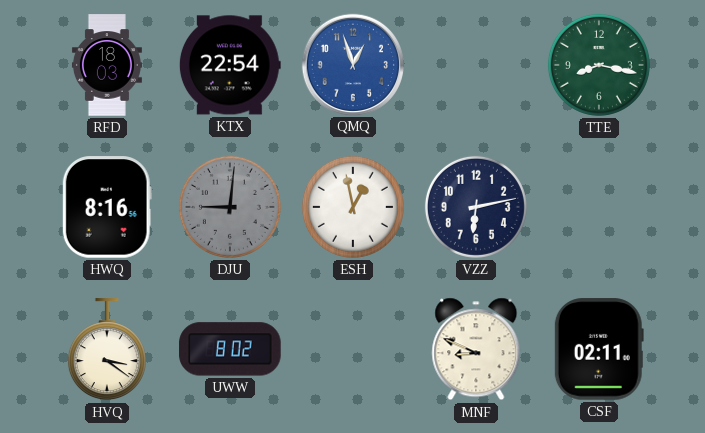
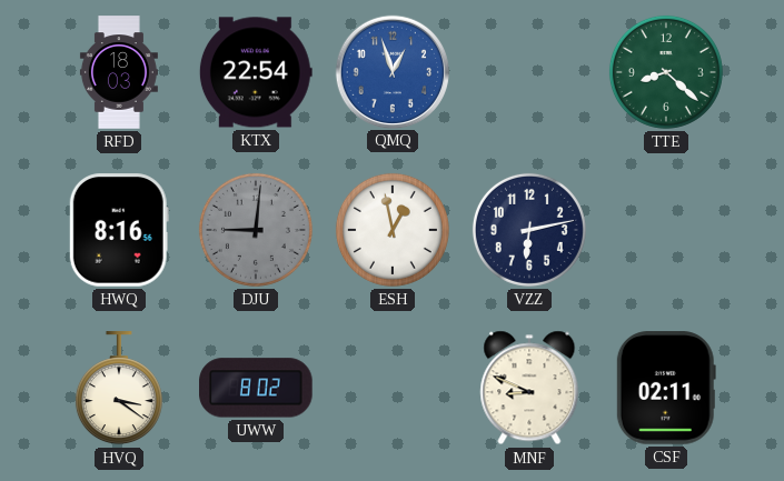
TTE: 8:17 -> 8:22 (666, 72)
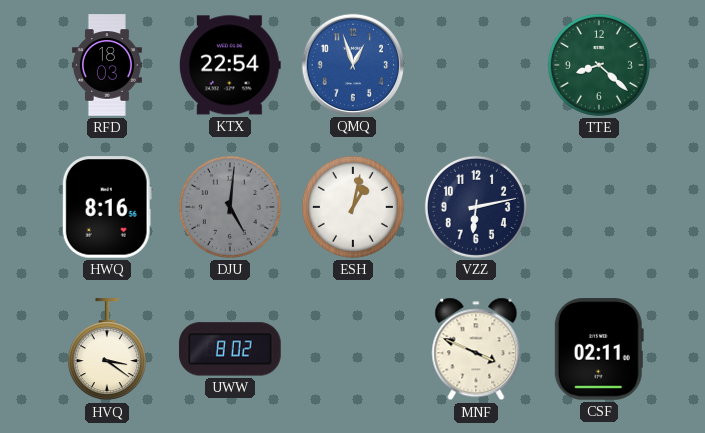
DJU: 9:01 -> 5:01 (230, 207)
ESH: 12:58 -> 1:02 (353, 207)
MNF: 8:49 -> 3:49 (476, 349)
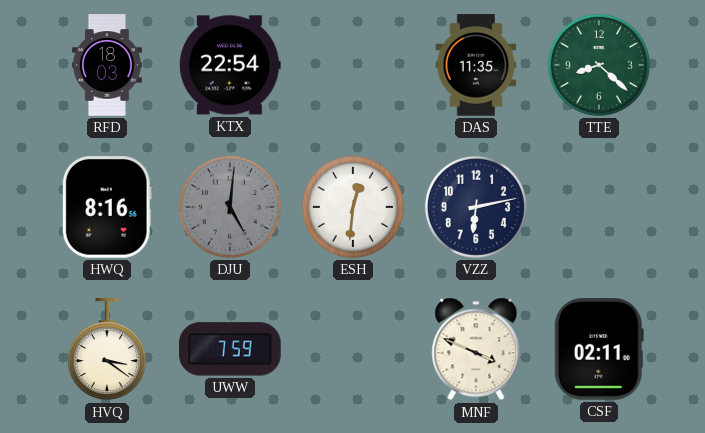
QMQ: 12:57 -> none (352, 64)
DAS: none -> 11:35 (476, 65)
ESH: 1:02 -> 12:31 (353, 207)
UWW: 8:02 -> 7:59 (230, 349)
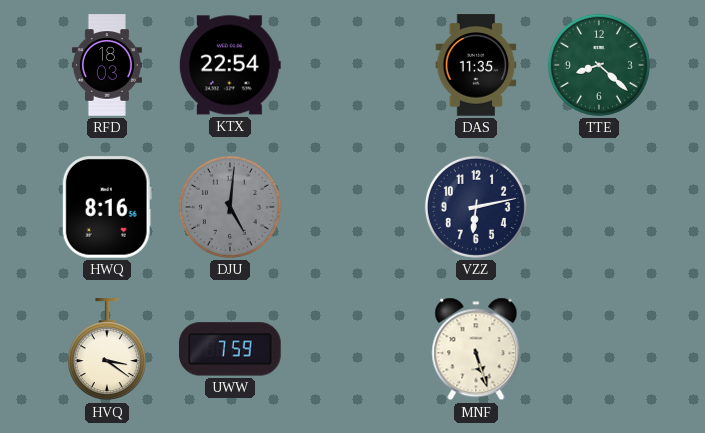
ESH: 12:31 -> none (353, 207)
MNF: 3:49 -> 5:27 (476, 349)
CSF: 02:11 -> none (599, 349)
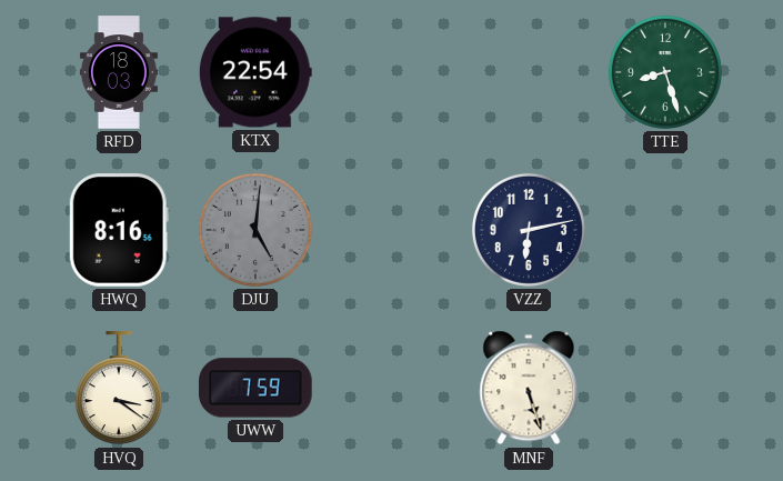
DAS: 11:35 -> none (476, 65)
TTE: 8:22 -> 8:27 (665, 72)
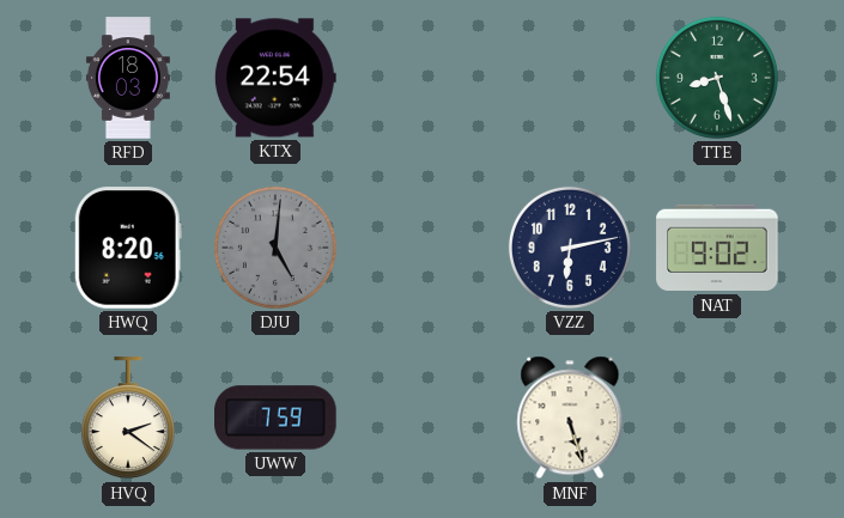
HWQ: 8:16 -> 8:20 (128, 248)
NAT: none -> 9:02 (717, 248)
HVQ: 3:21 -> 2:21 (128, 419)
